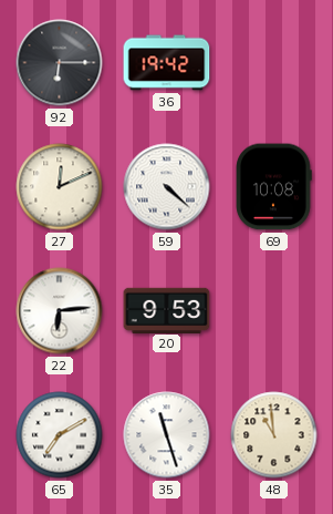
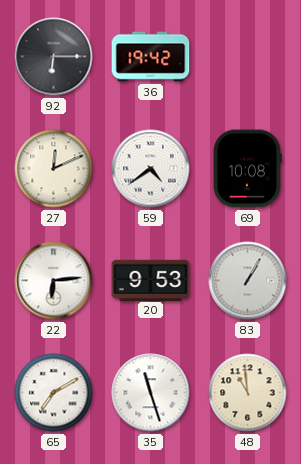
59: 4:22 -> 4:39 (151, 169)
83: none -> 1:05 (248, 281)
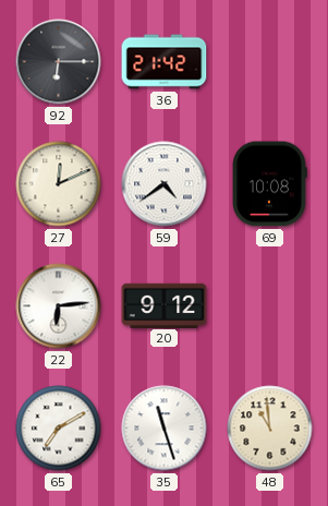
36: 19:42 -> 21:42 (165, 62)
20: 9:53 -> 9:12 (165, 305)
83: 1:05 -> none (248, 281)
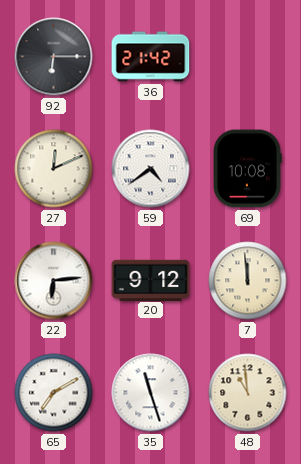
7: none -> 11:59 (248, 281)
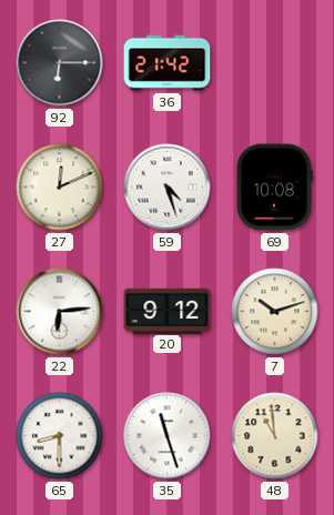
59: 4:39 -> 4:27 (168, 188)
7: 11:59 -> 10:12 (275, 312)
65: 7:10 -> 8:30 (60, 436)
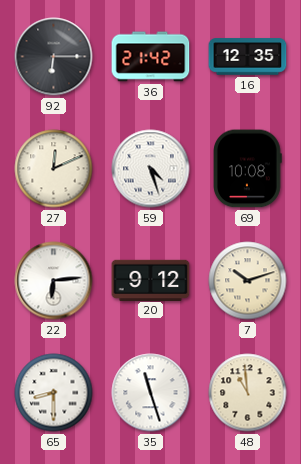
16: none -> 12:35 (248, 57)
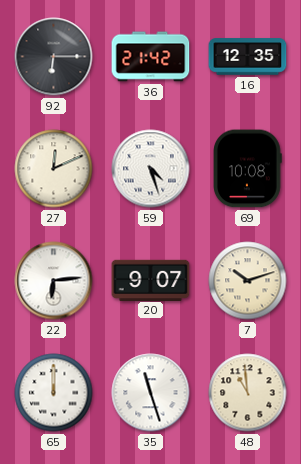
20: 9:12 -> 9:07 (151, 280)
65: 8:30 -> 12:00 (54, 393)
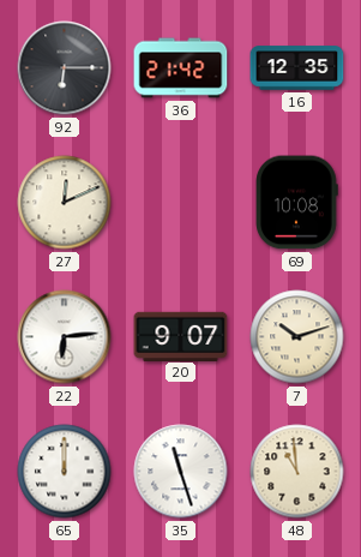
59: 4:27 -> none (151, 169)
